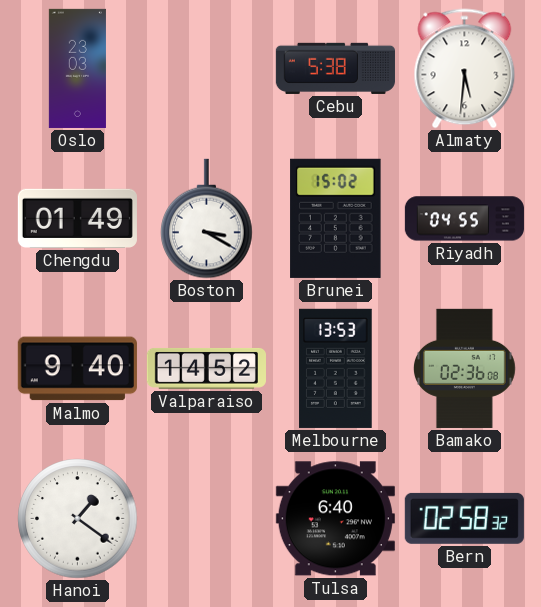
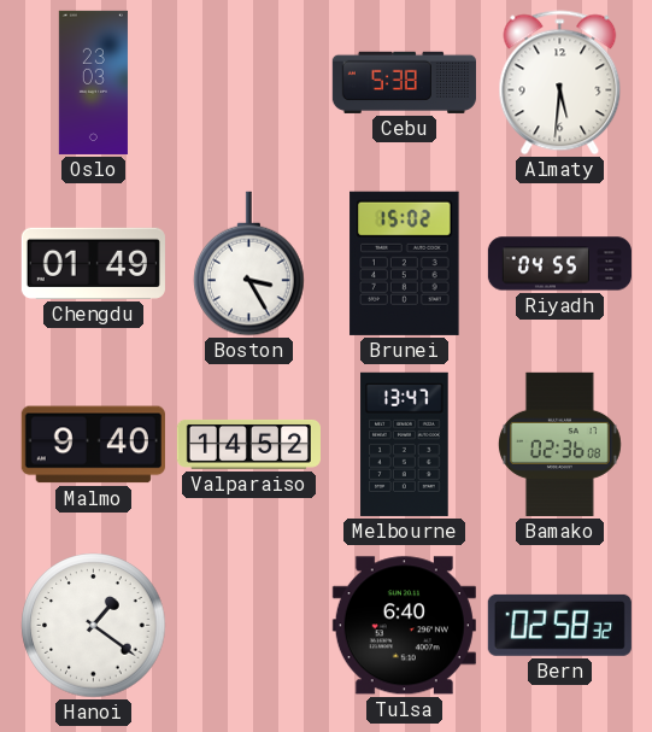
Boston: 3:20 -> 3:25 (249, 264)
Melbourne: 13:53 -> 13:47 (405, 444)
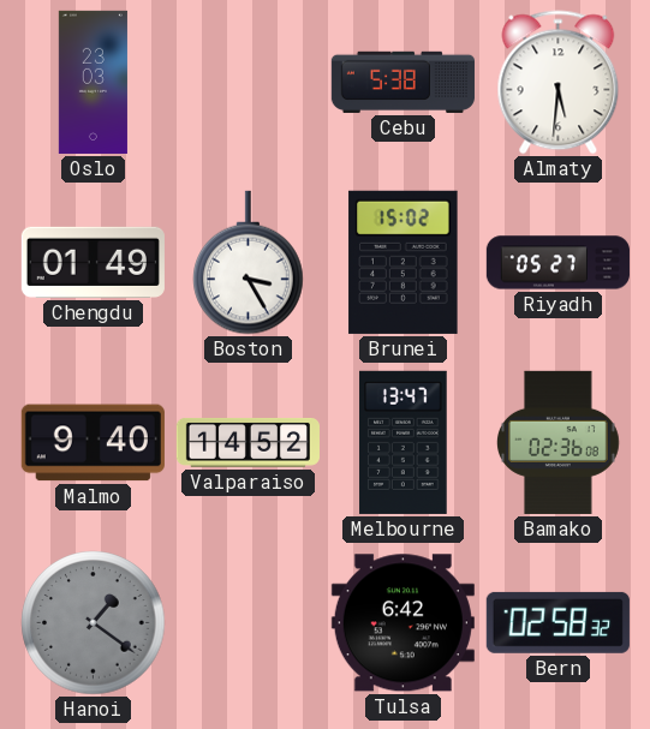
Riyadh: 04:55 -> 05:27 (557, 263)
Hanoi dial: white -> grey (94, 623)
Tulsa: 6:40 -> 6:42 (402, 623)
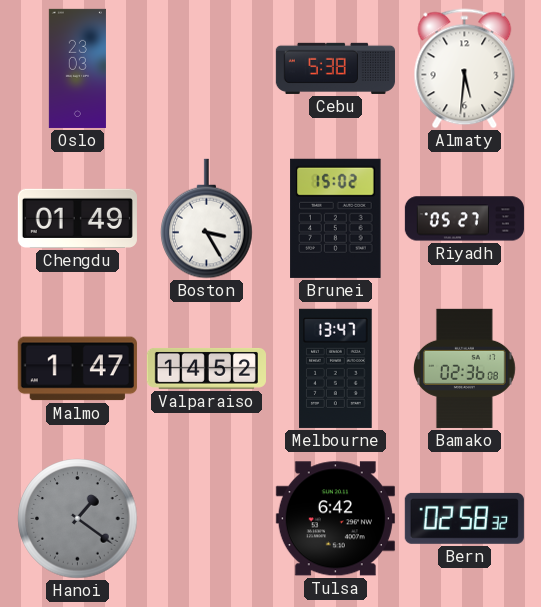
Malmo: 9:40 -> 1:47 (77, 369)
